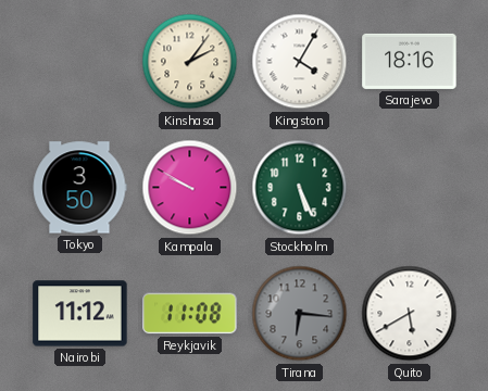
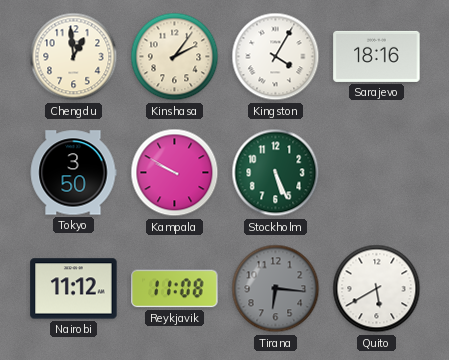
Chengdu: none -> 12:59 (74, 57)
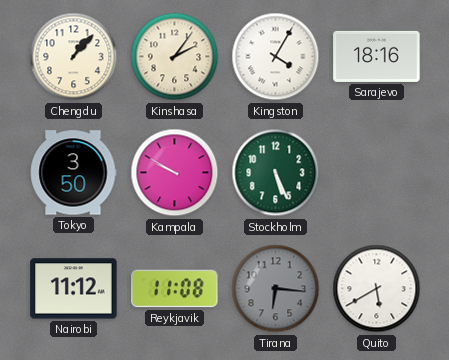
Chengdu: 12:59 -> 1:07 (74, 57)
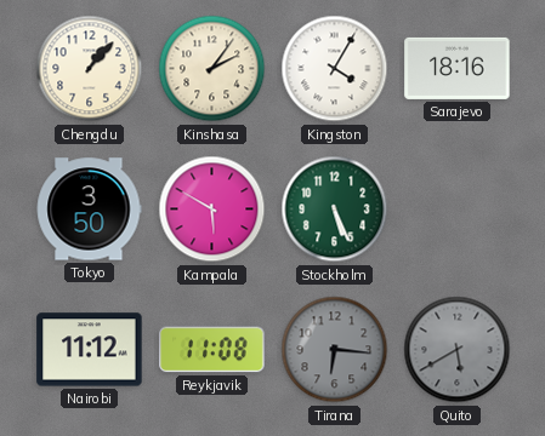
Kampala: 9:50 -> 5:50 (212, 210)
Quito dial: white -> grey (458, 350)
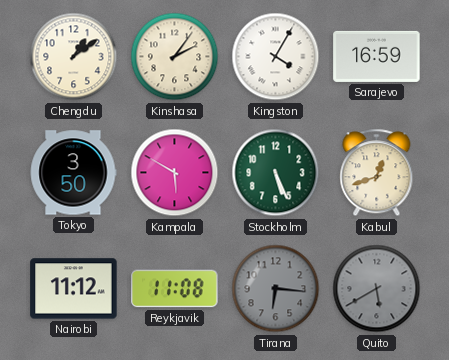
Chengdu: 1:07 -> 1:09 (74, 57)
Sarajevo: 18:16 -> 16:59 (377, 56)
Kabul: none -> 12:42 (377, 173)
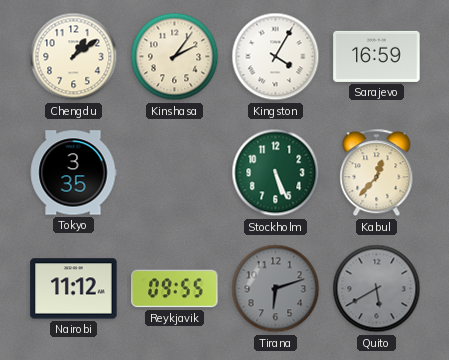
Tokyo: 3:50 -> 3:35 (73, 173)
Kampala: 5:50 -> none (175, 173)
Kabul: 12:42 -> 12:37 (377, 173)
Reykjavik: 11:08 -> 09:55 (175, 289)
Tirana: 6:16 -> 6:12 (276, 289)
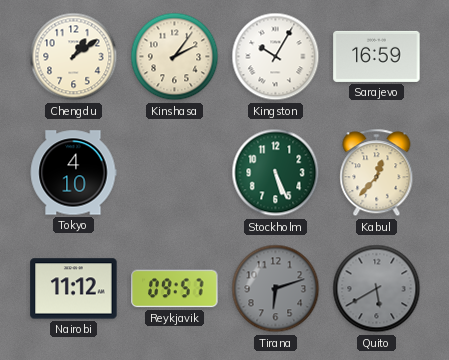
Kingston: 4:05 -> 10:05 (276, 57)
Tokyo: 3:35 -> 4:10 (73, 173)
Reykjavik: 09:55 -> 09:57 (175, 289)
